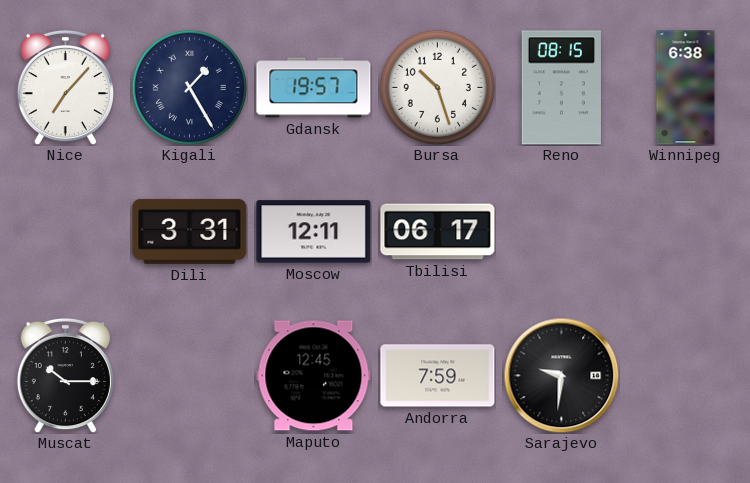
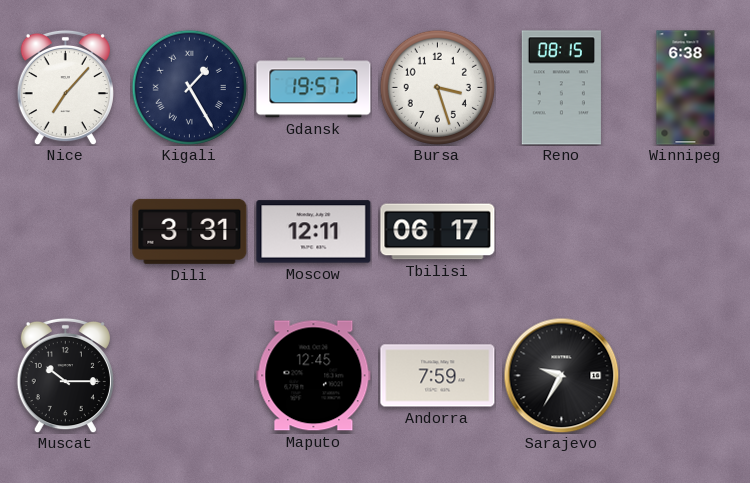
Bursa: 10:27 -> 3:27 (437, 87)
Sarajevo: 9:31 -> 9:35 (561, 375)
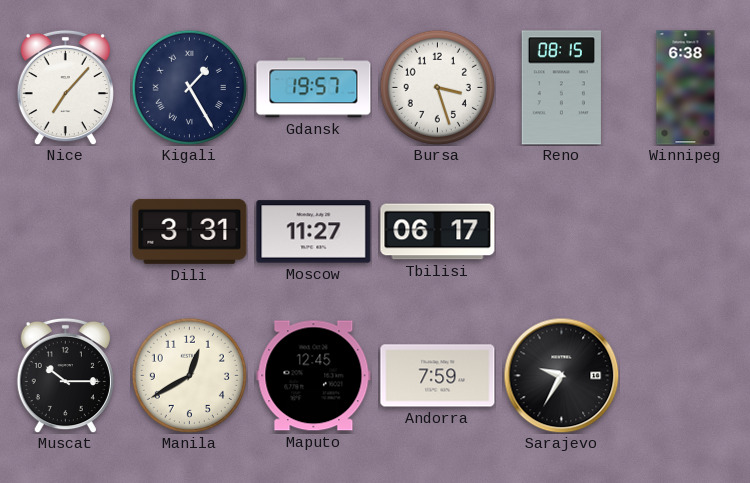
Moscow: 12:11 -> 11:27 (314, 232)
Manila: none -> 12:40 (189, 375)
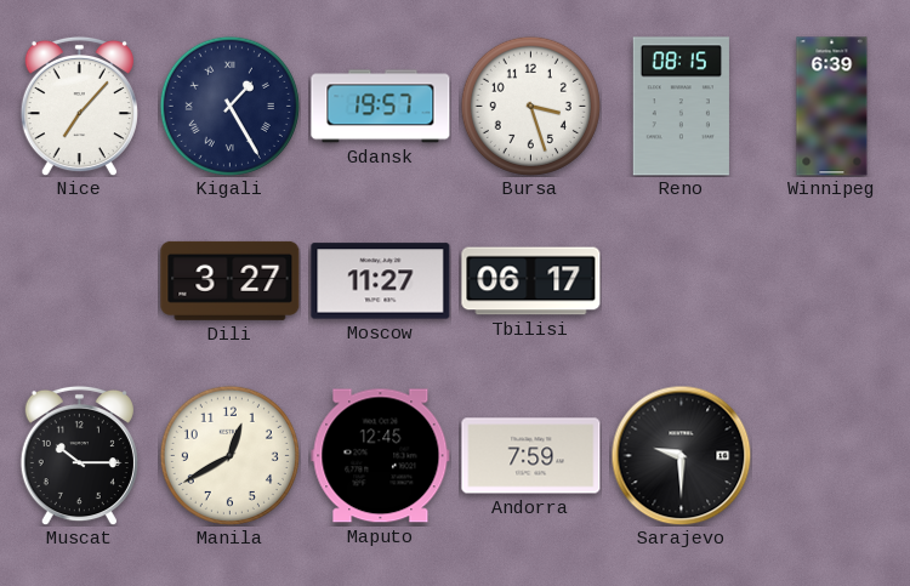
Winnipeg: 6:38 -> 6:39 (832, 107)
Dili: 3:31 -> 3:27 (231, 280)
Sarajevo: 9:35 -> 9:30 (681, 455)
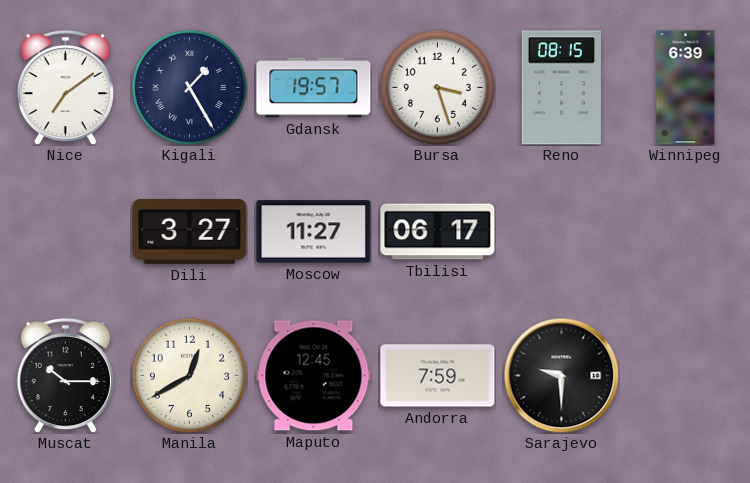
Nice: 7:07 -> 7:09 (65, 87)
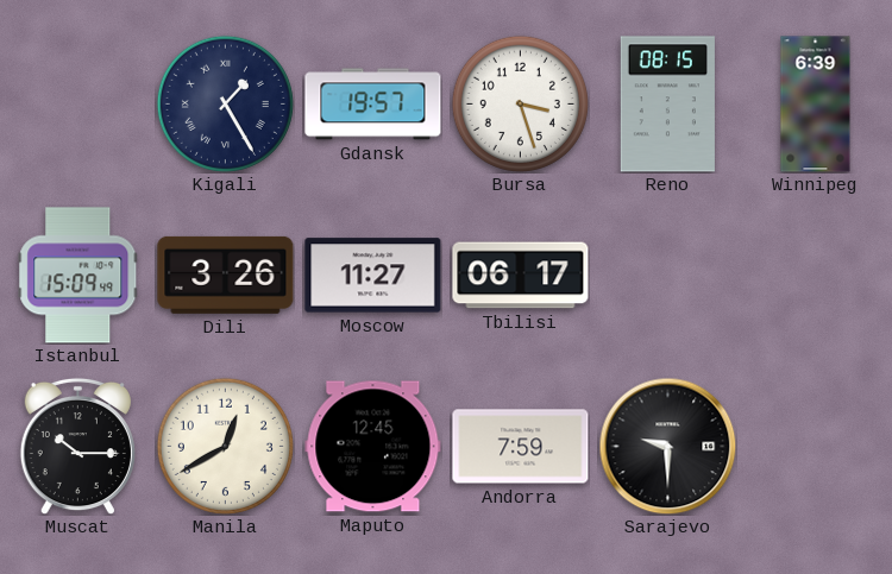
Nice: 7:09 -> none (65, 87)
Istanbul: none -> 15:09 (78, 276)
Dili: 3:27 -> 3:26 (226, 275)
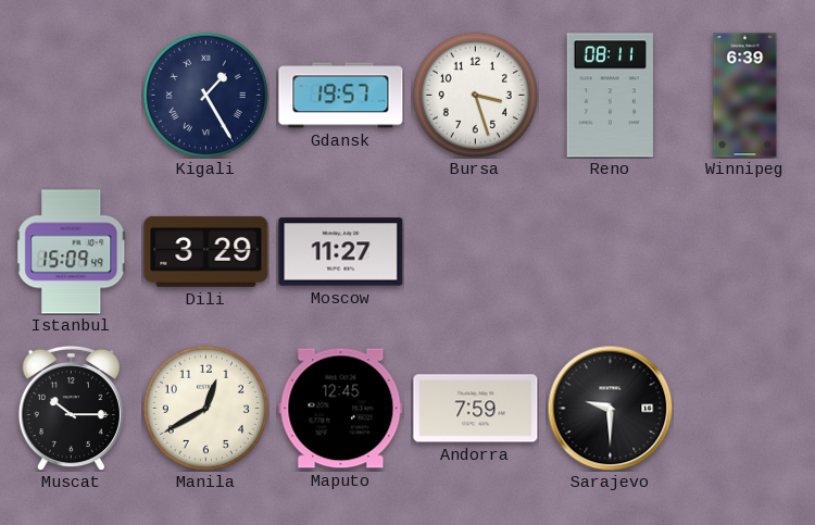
Reno: 08:15 -> 08:11 (610, 96)
Dili: 3:26 -> 3:29 (206, 251)
Tbilisi: 06:17 -> none (521, 276)
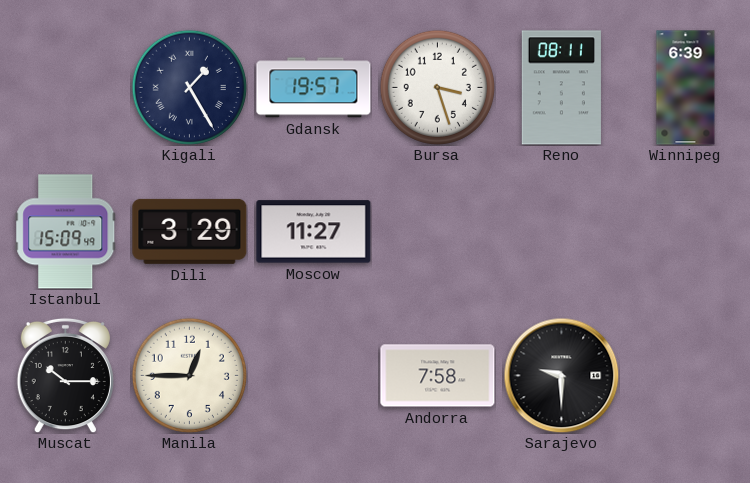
Manila: 12:40 -> 12:45 (189, 375)
Maputo: 12:45 -> none (341, 409)
Andorra: 7:59 -> 7:58 (438, 376)
